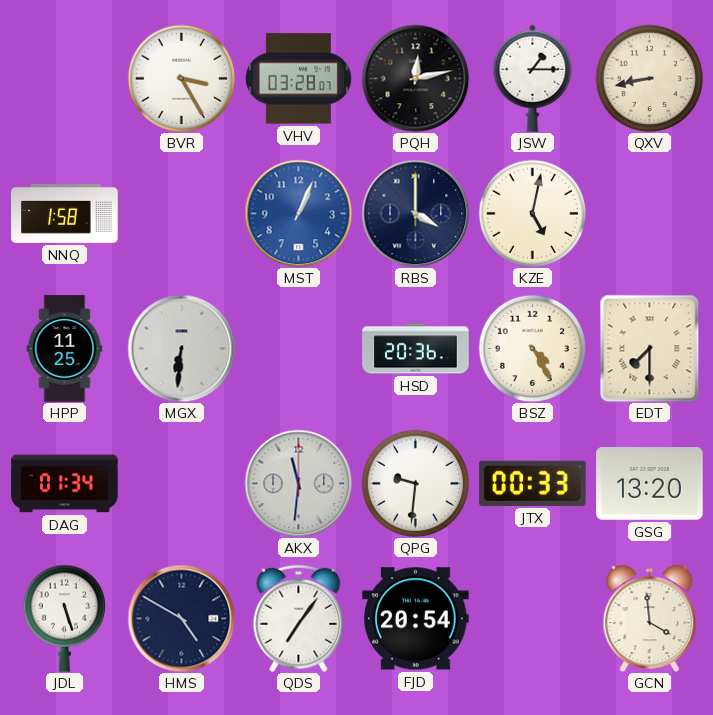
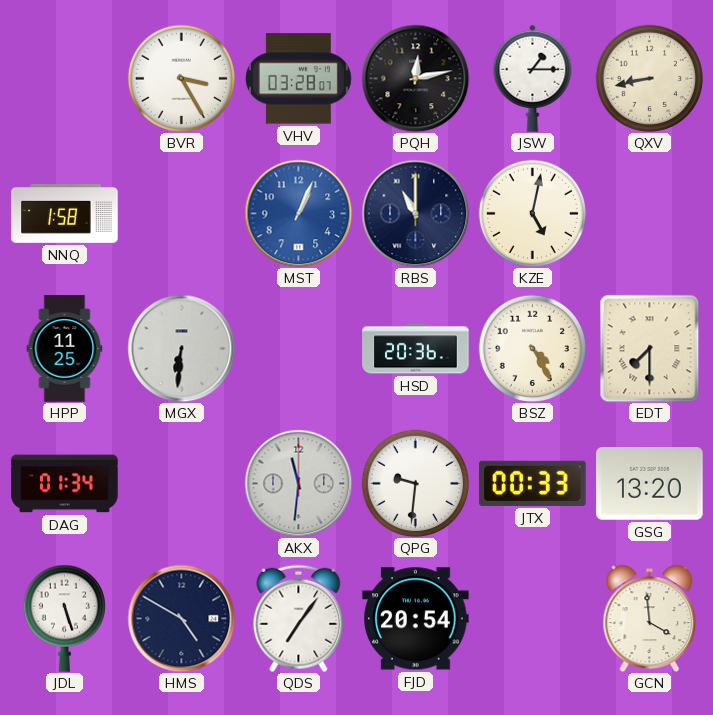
RBS: 4:00 -> 11:00 (415, 213)
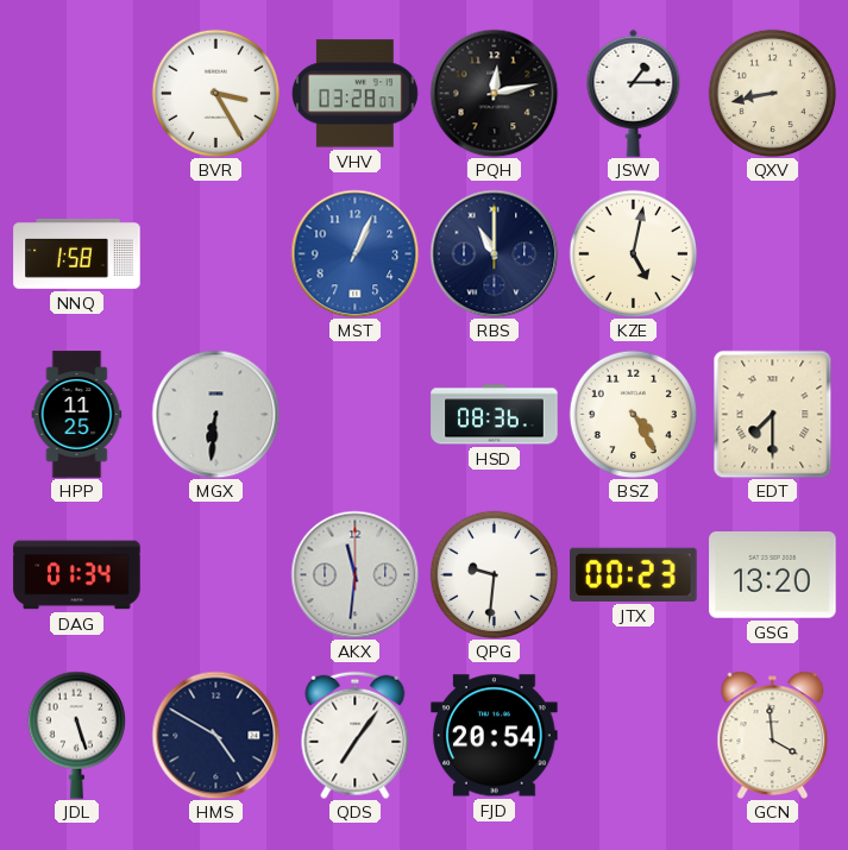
HSD: 20:36 -> 08:36 (495, 415)
JTX: 00:33 -> 00:23 (634, 574)
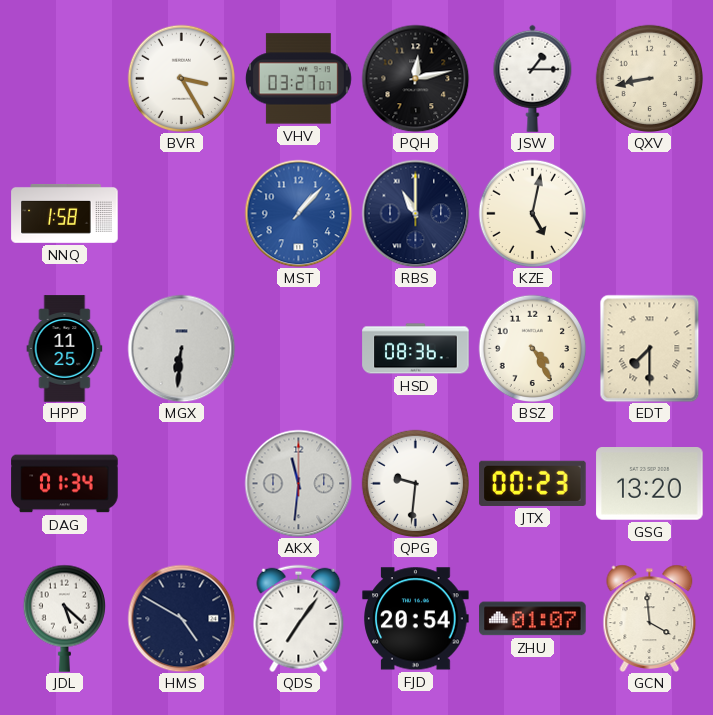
VHV: 03:28 -> 03:27 (298, 79)
MST: 1:04 -> 1:07 (298, 213)
JDL: 5:27 -> 5:22 (64, 618)
ZHU: none -> 01:07 (533, 619)
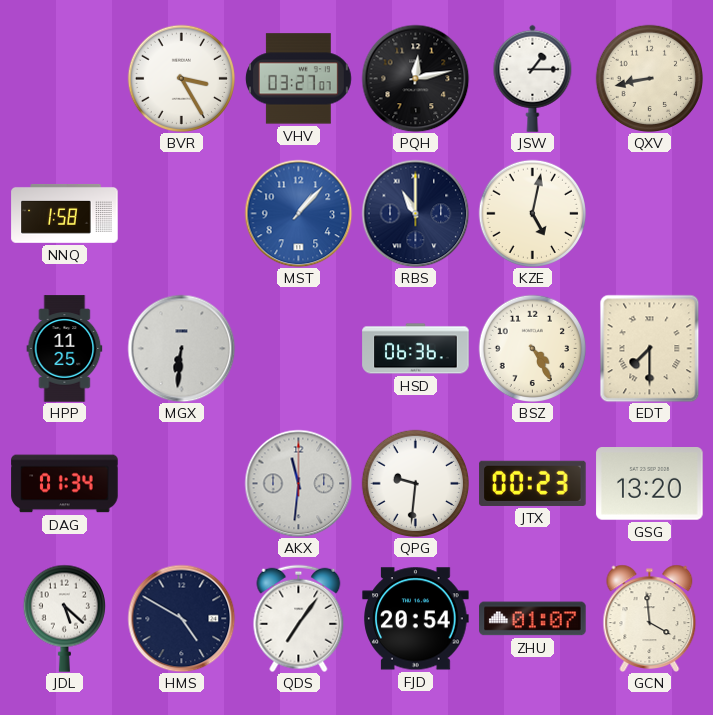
HSD: 08:36 -> 06:36 (416, 349)
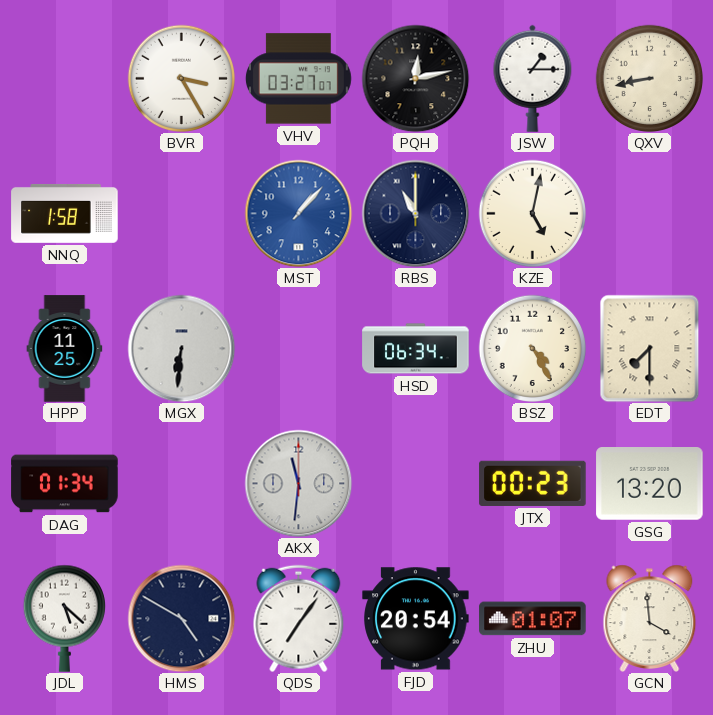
HSD: 06:36 -> 06:34 (416, 349)
QPG: 9:31 -> none (415, 483)
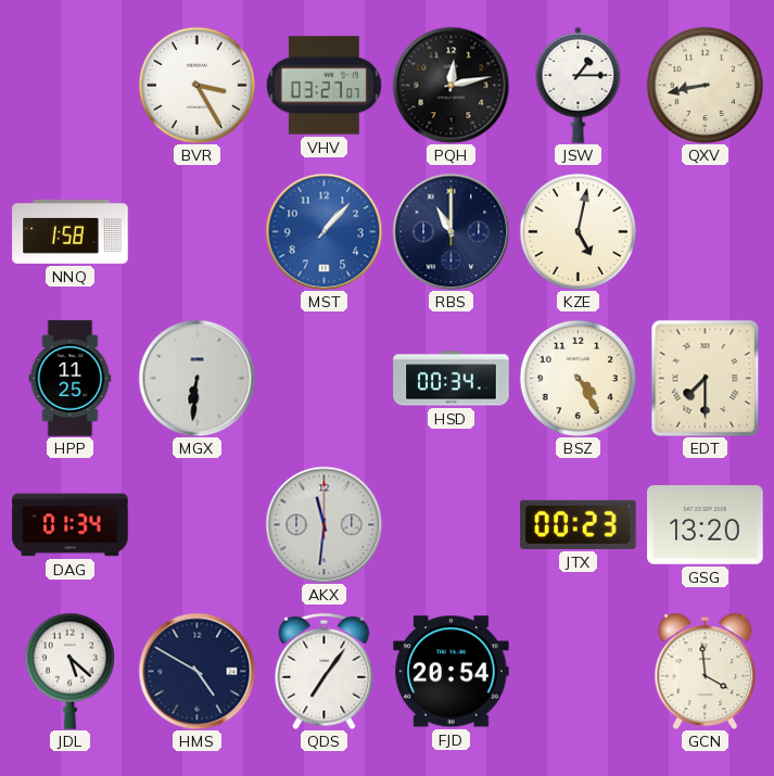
HSD: 06:34 -> 00:34 (452, 379)
ZHU: 01:07 -> none (533, 619)
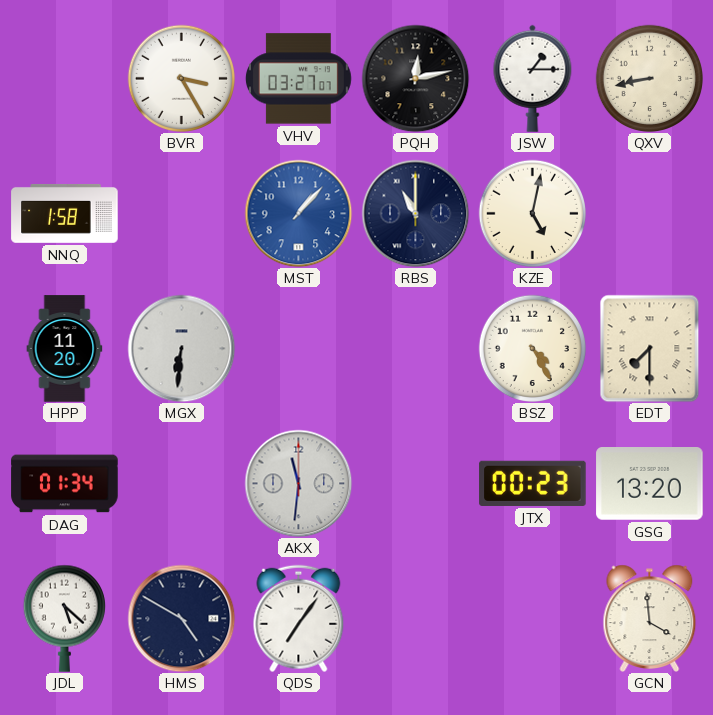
HPP: 11:25 -> 11:20 (65, 349)
HSD: 00:34 -> none (452, 379)
FJD: 20:54 -> none (452, 672)
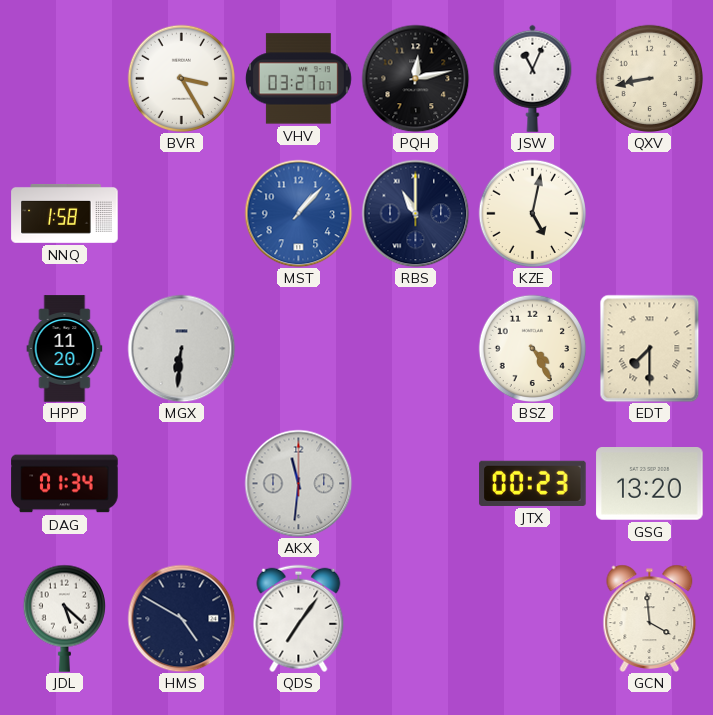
JSW: 1:15 -> 11:04 (533, 78)
